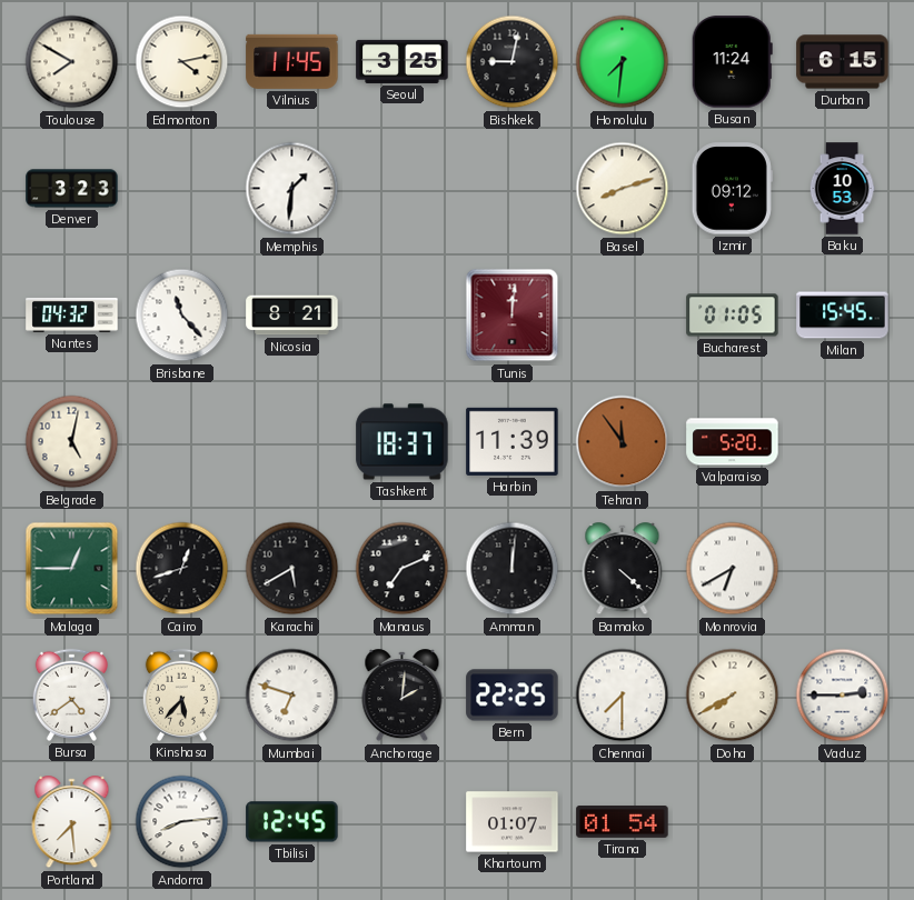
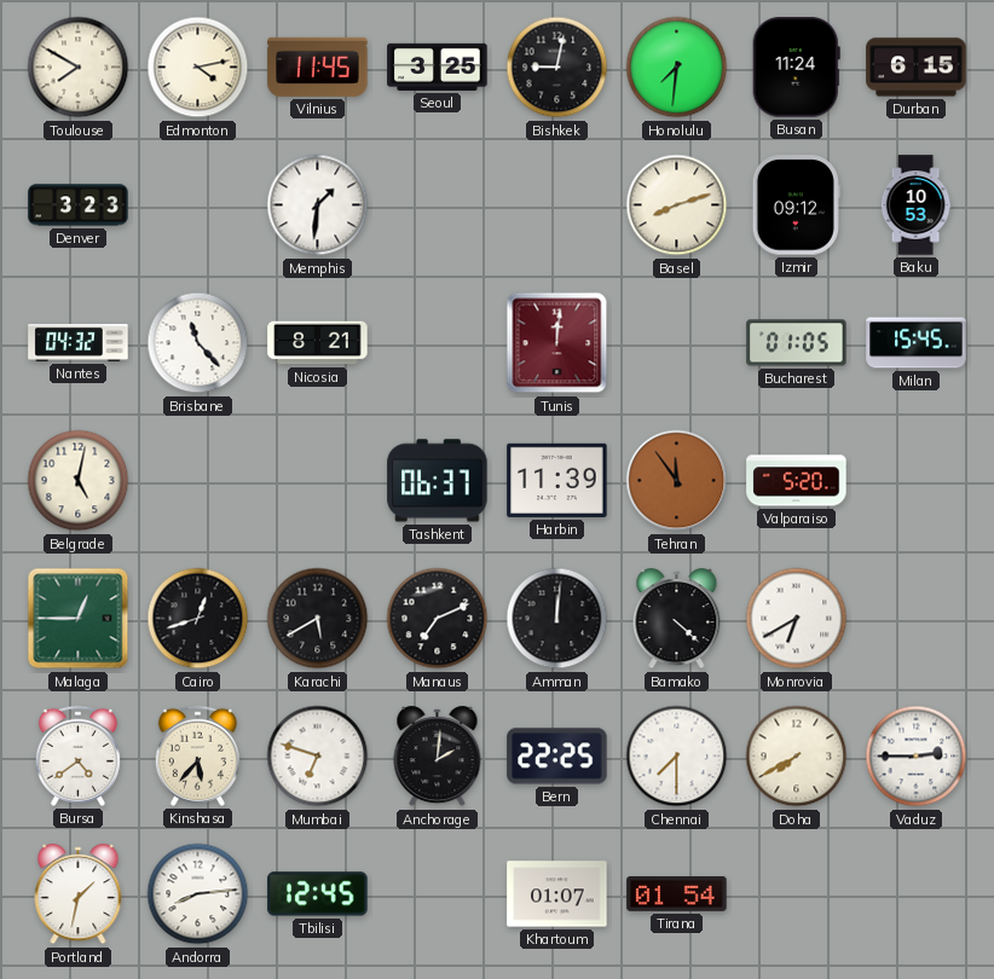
Tashkent: 18:37 -> 06:37 (438, 481)
Portland: 7:29 -> 1:32 (79, 894)
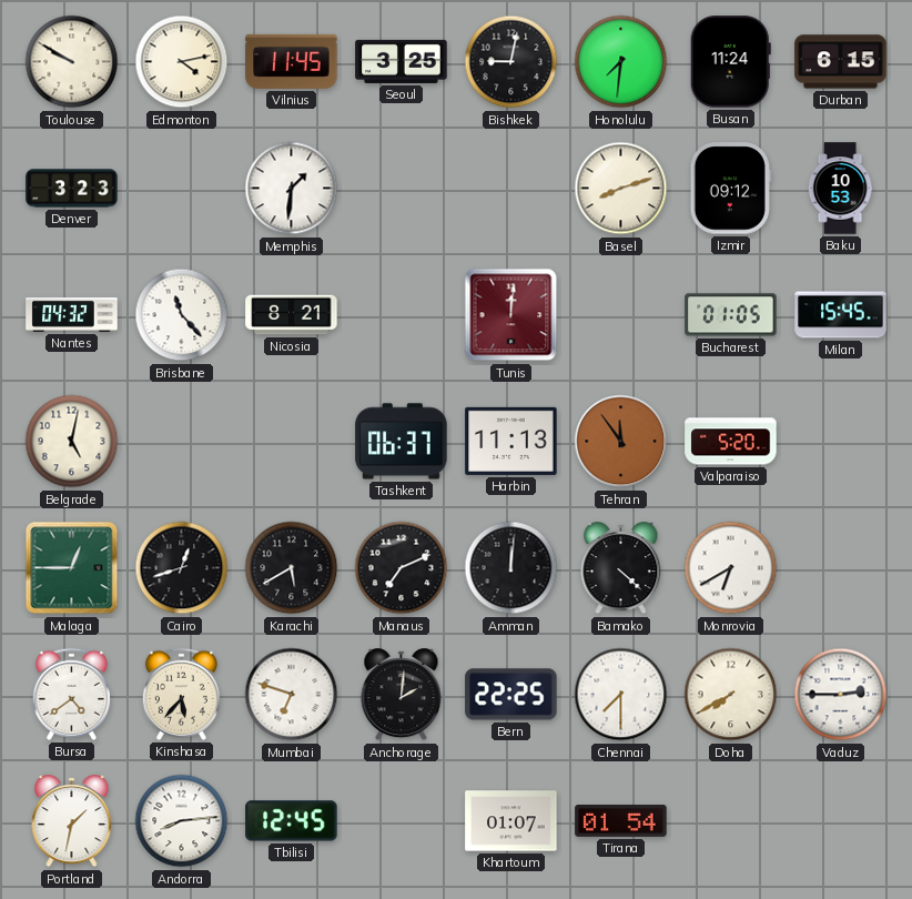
Toulouse: 7:50 -> 9:50 (72, 62)
Harbin: 11:39 -> 11:13 (511, 441)
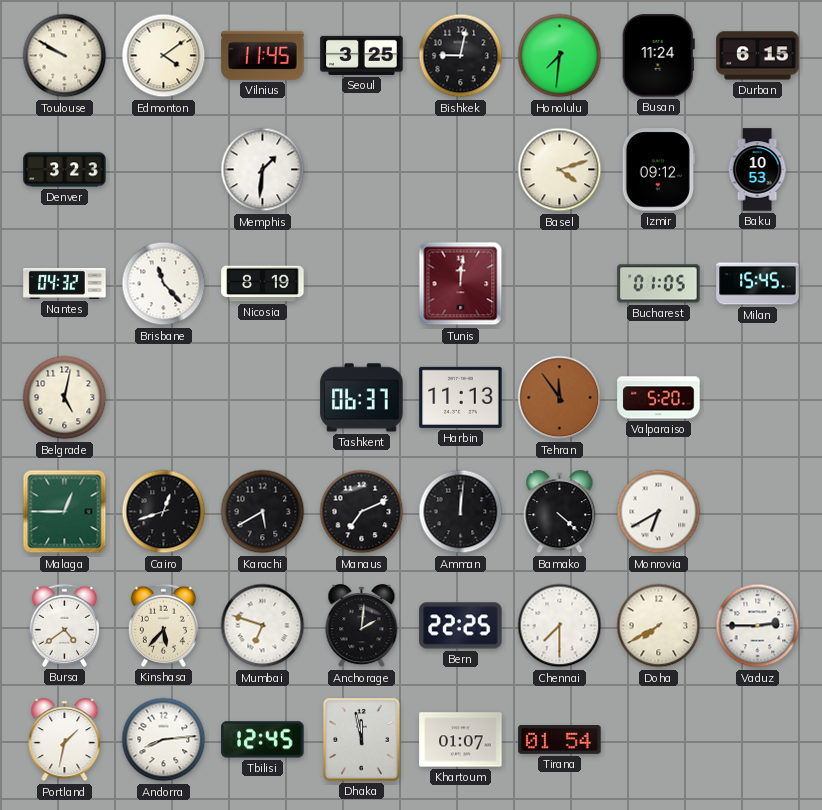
Edmonton: 4:13 -> 4:09 (164, 56)
Basel: 8:12 -> 4:12 (560, 170)
Nicosia: 8:21 -> 8:19 (263, 284)
Dhaka: none -> 11:58 (362, 740)
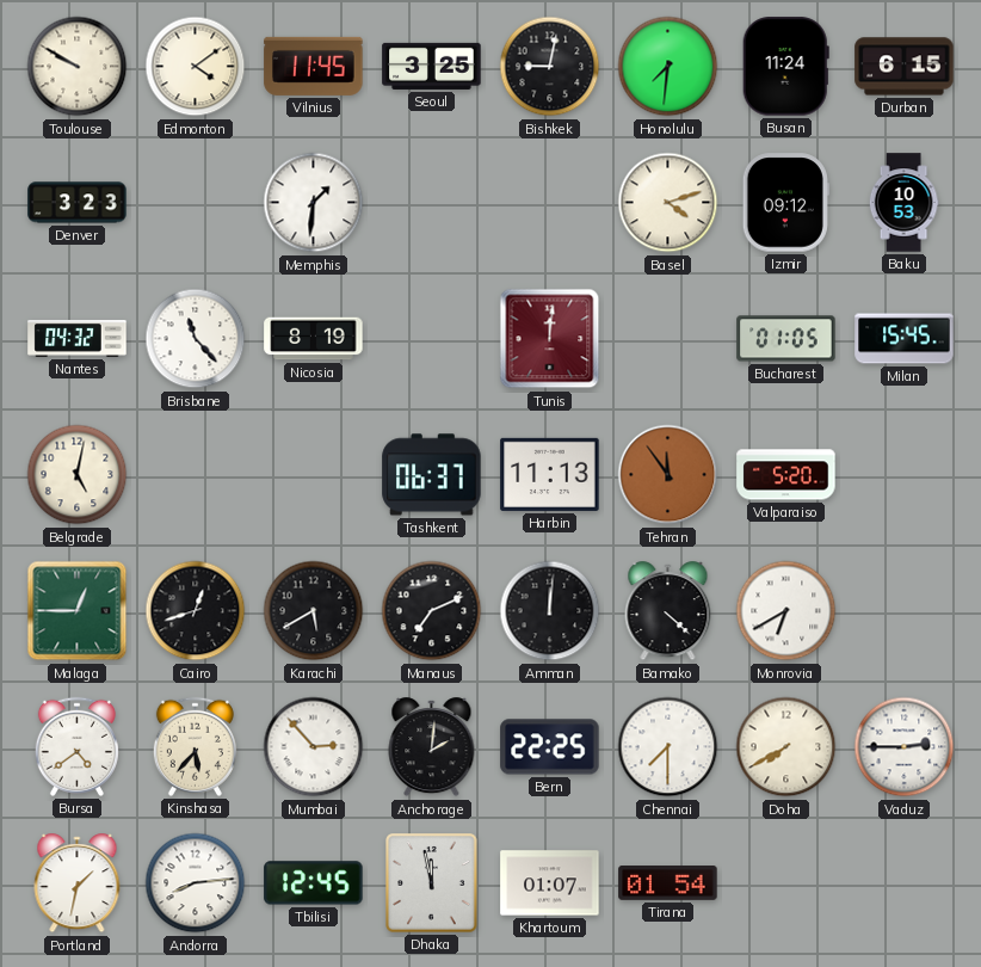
Mumbai: 6:48 -> 2:53 (314, 747)
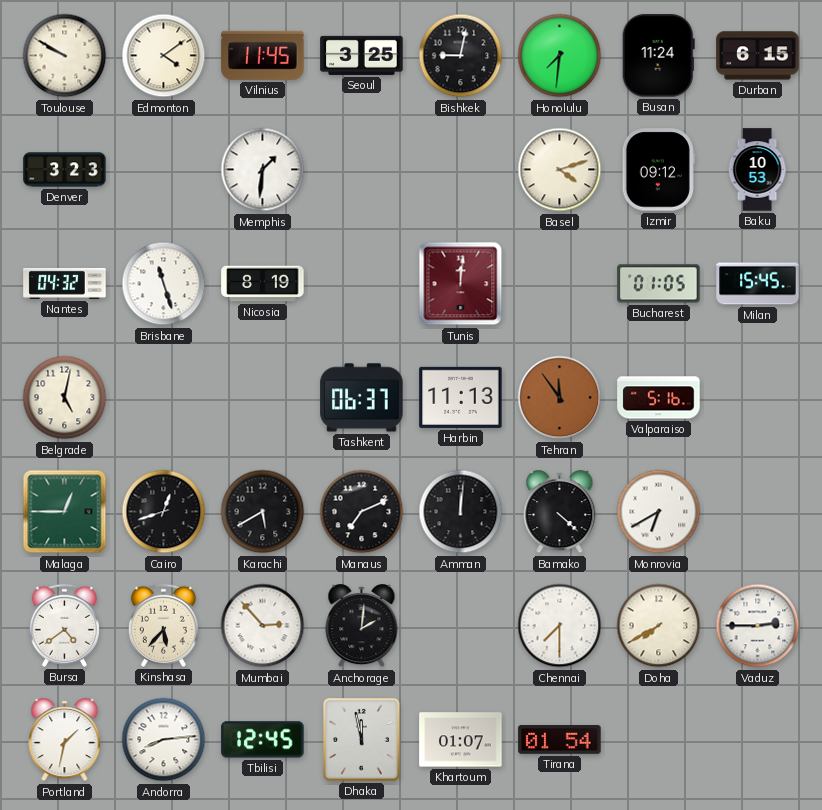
Brisbane: 11:23 -> 11:27 (164, 284)
Valparaiso: 5:20 -> 5:16 (659, 398)
Bern: 22:25 -> none (550, 747)
